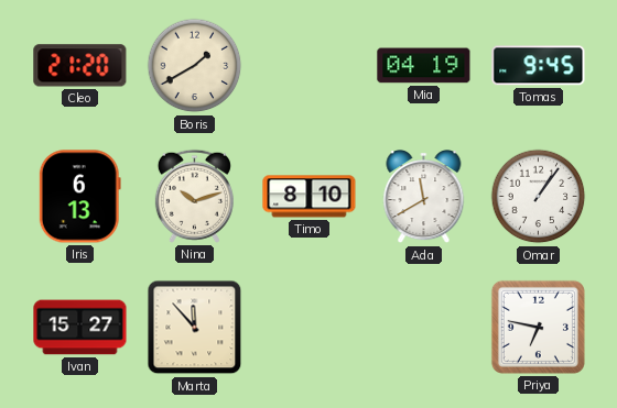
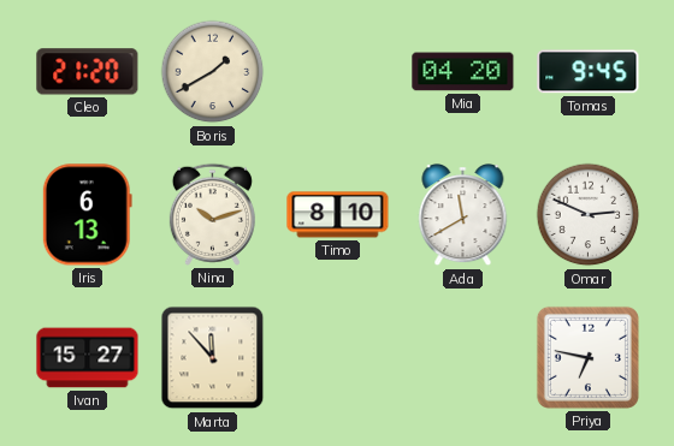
Mia: 04:19 -> 04:20 (463, 72)
Omar: 1:06 -> 2:49 (589, 215)
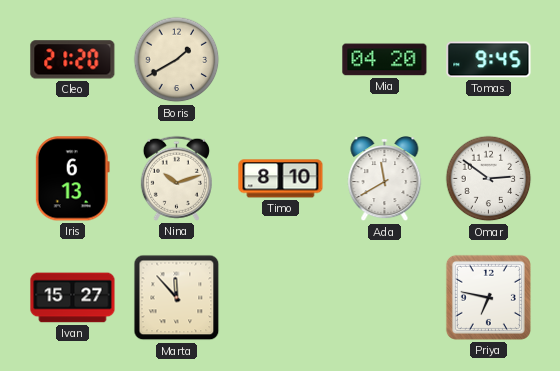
Omar: 2:49 -> 2:51 (489, 179)
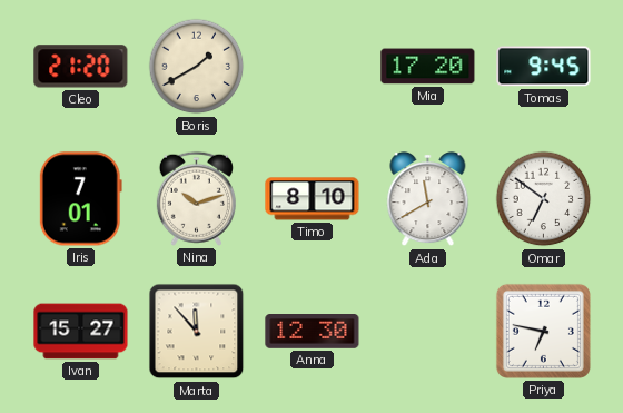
Mia: 04:20 -> 17:20 (428, 67)
Iris: 6:13 -> 7:01 (80, 199)
Omar: 2:51 -> 6:51 (544, 199)
Anna: none -> 12:30 (313, 332)
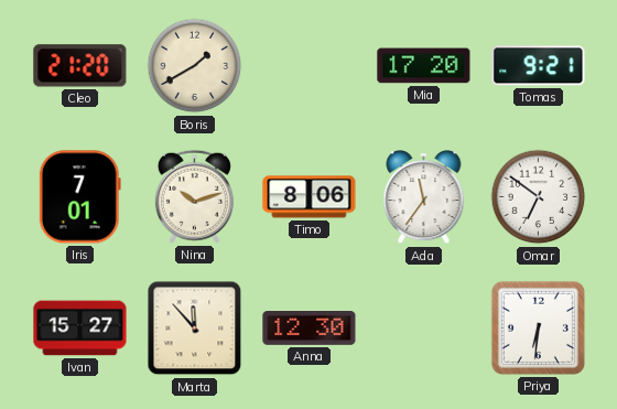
Tomas: 9:45 -> 9:21 (539, 66)
Timo: 8:10 -> 8:06 (310, 197)
Ada: 11:40 -> 11:36 (424, 198)
Priya: 6:47 -> 6:31 (538, 327)
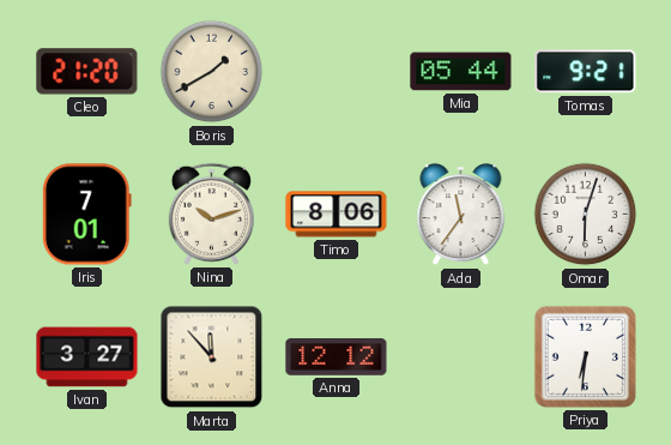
Mia: 17:20 -> 05:44 (461, 72)
Omar: 6:51 -> 6:03 (586, 215)
Ivan: 15:27 -> 3:27 (87, 357)
Anna: 12:30 -> 12:12 (337, 357)
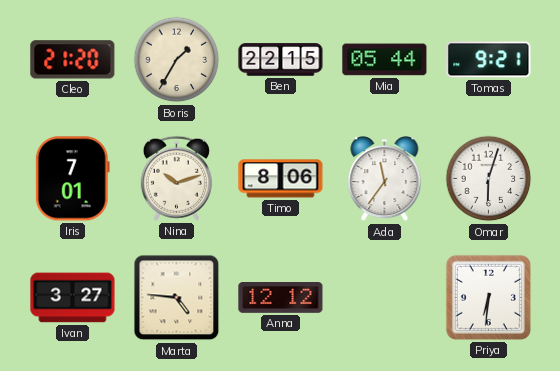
Boris: 1:40 -> 1:35 (177, 60)
Ben: none -> 22:15 (281, 60)
Marta: 11:53 -> 4:46 (177, 298)
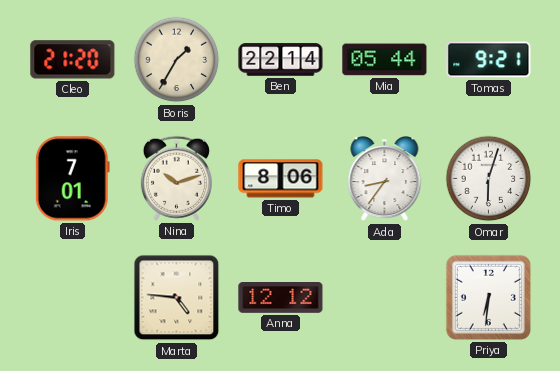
Ben: 22:15 -> 22:14 (281, 60)
Ada: 11:36 -> 8:36 (385, 180)
Ivan: 3:27 -> none (73, 298)
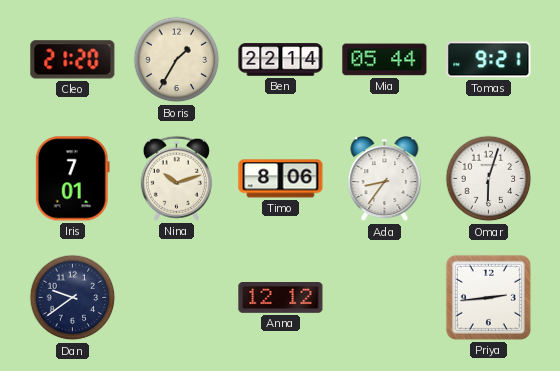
Dan: none -> 9:39 (73, 298)
Marta: 4:46 -> none (177, 298)
Priya: 6:31 -> 2:44 (488, 297)
